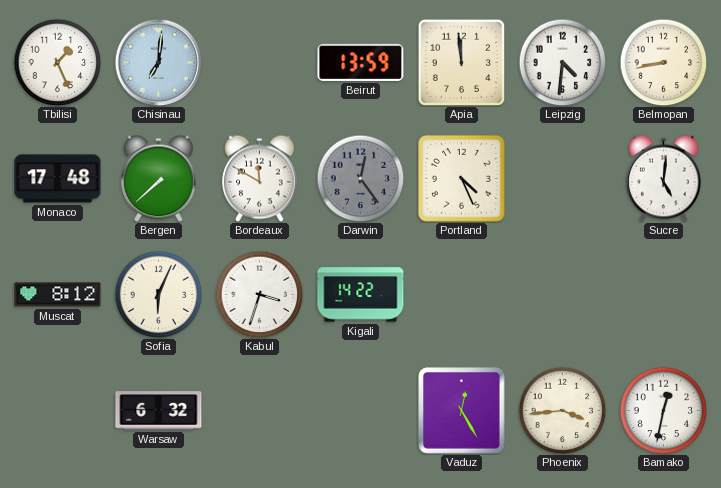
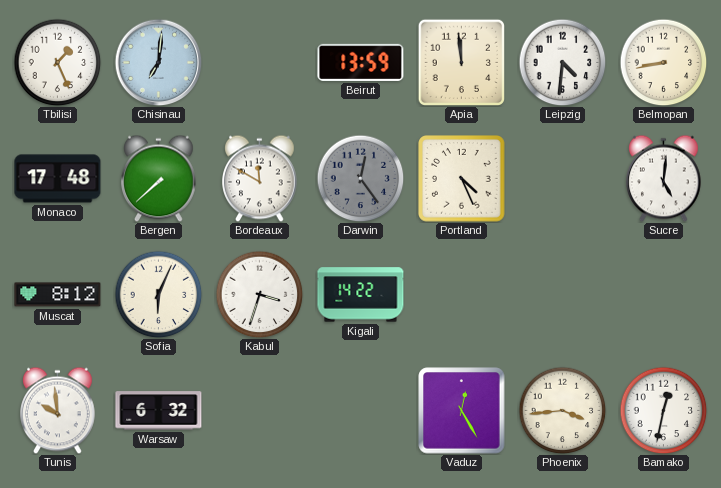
Tunis: none -> 9:59 (58, 410)
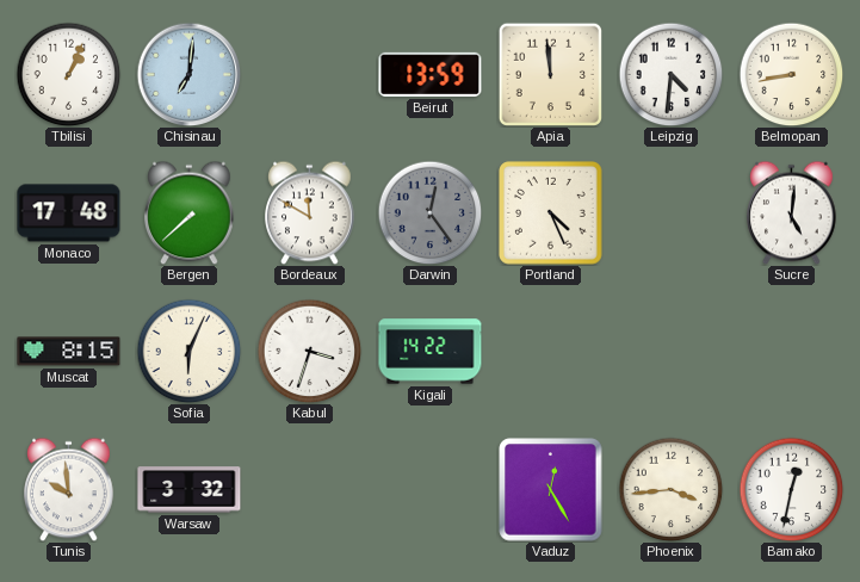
Tbilisi: 1:26 -> 1:04 (68, 74)
Muscat: 8:12 -> 8:15 (69, 352)
Warsaw: 6:32 -> 3:32 (190, 490)
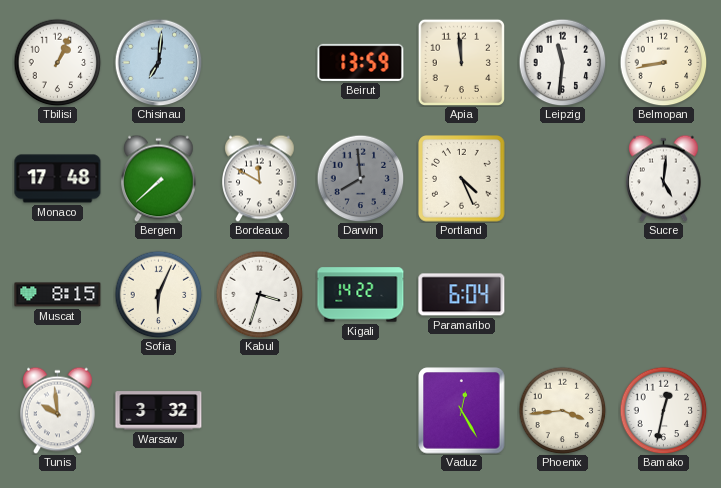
Leipzig: 4:31 -> 11:31 (562, 62)
Darwin: 12:24 -> 7:59 (360, 178)
Paramaribo: none -> 6:04 (462, 295)
